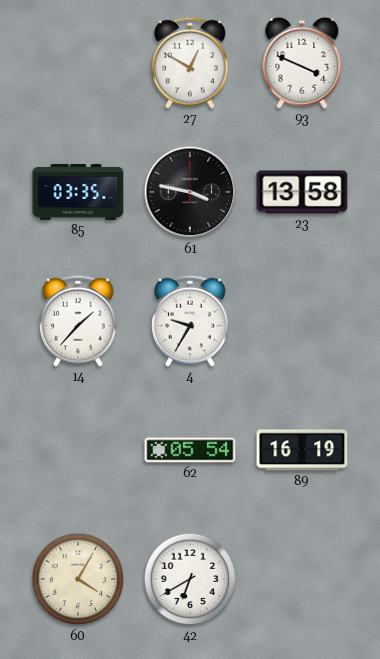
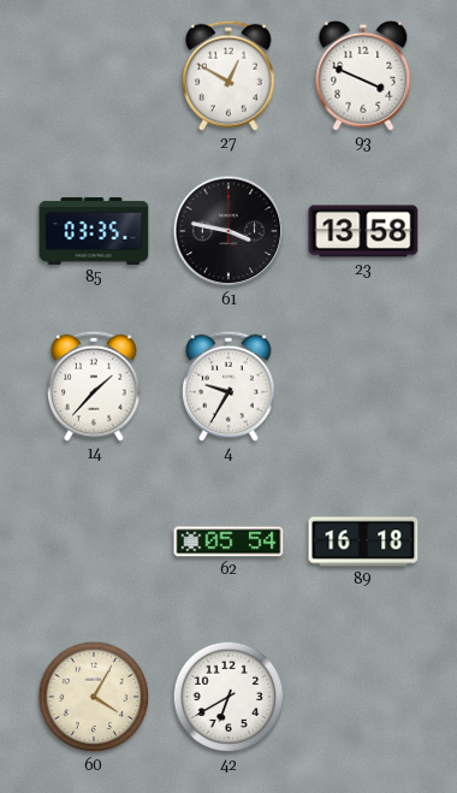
89: 16:19 -> 16:18 (363, 542)
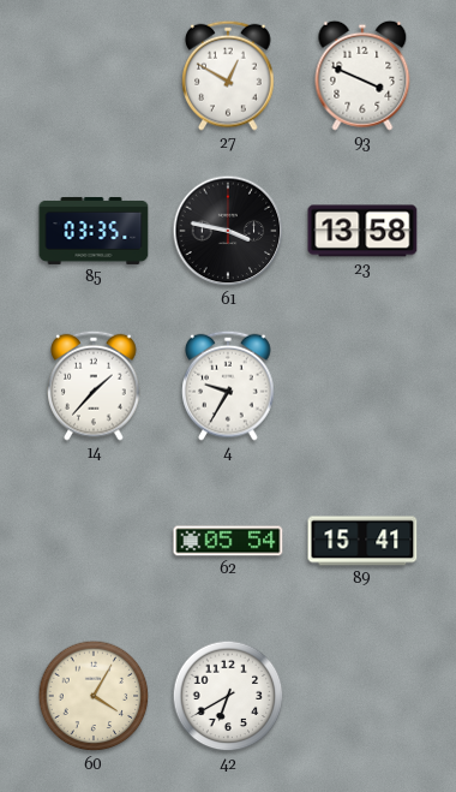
89: 16:18 -> 15:41 (362, 541)
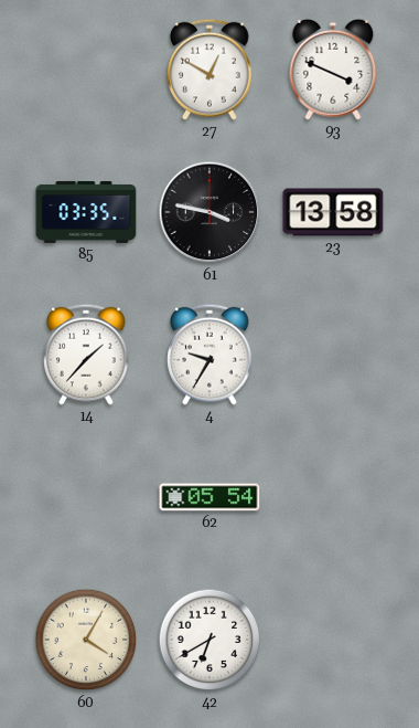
89: 15:41 -> none (362, 541)
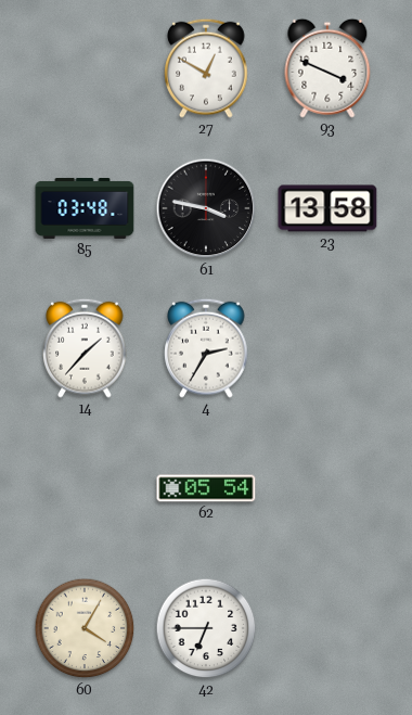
85: 03:35 -> 03:48 (85, 208)
4: 9:35 -> 2:35 (206, 348)
42: 6:40 -> 6:45 (206, 628)
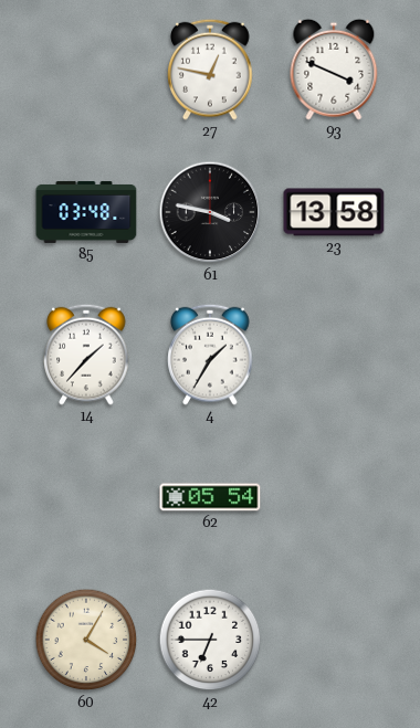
27: 12:50 -> 12:47 (210, 70)
4: 2:35 -> 1:35 (210, 355)
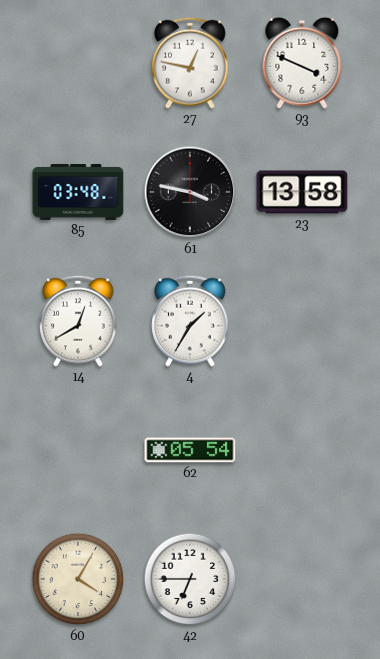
14: 1:37 -> 12:40 (78, 321)
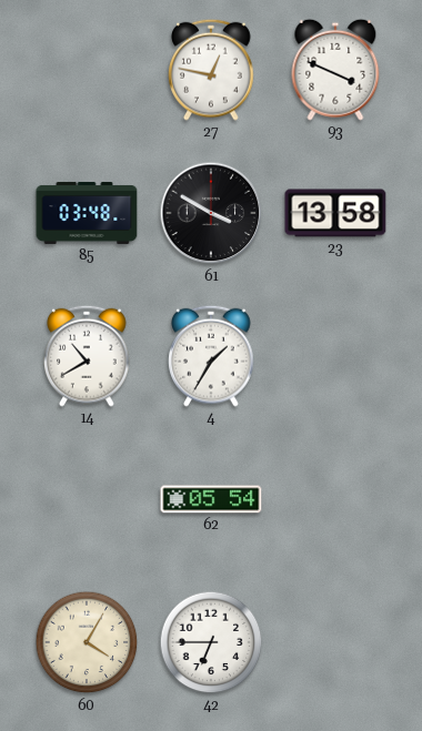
61: 3:47 -> 3:50 (211, 213)
14: 12:40 -> 10:40 (87, 356)
